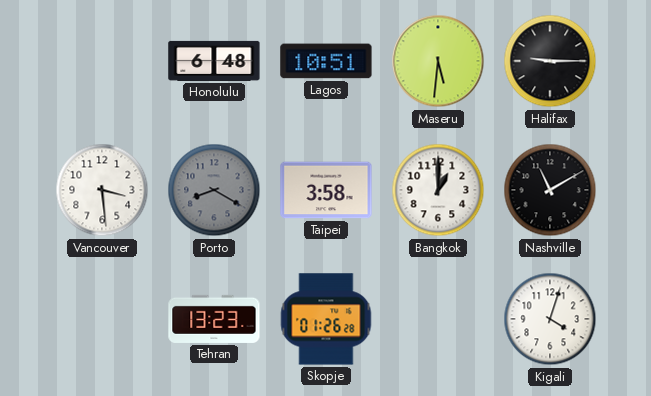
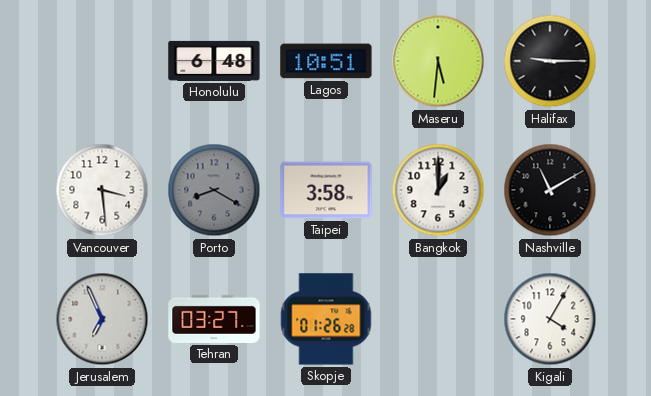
Jerusalem: none -> 6:56 (102, 319)
Tehran: 13:23 -> 03:27 (214, 319)
Kigali: 4:03 -> 4:05 (550, 319)
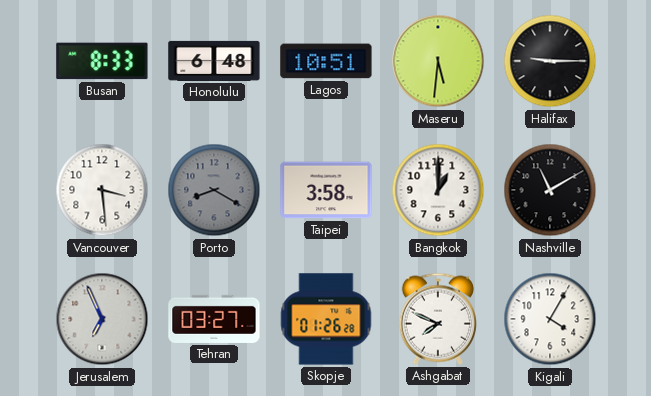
Busan: none -> 8:33 (102, 61)
Ashgabat: none -> 7:49 (437, 319)
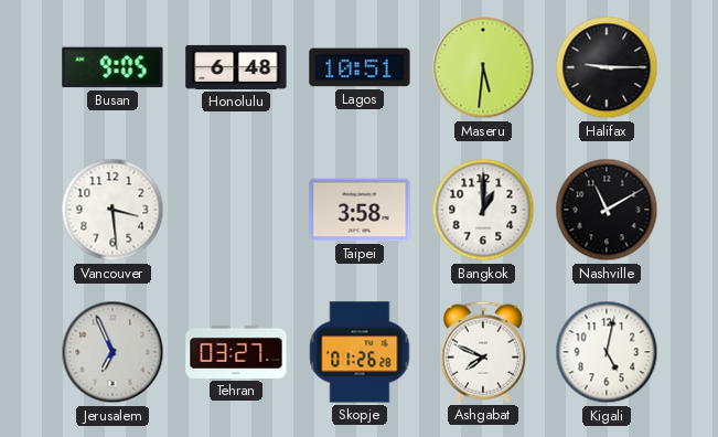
Busan: 8:33 -> 9:05 (112, 67)
Porto: 8:20 -> none (214, 190)
Kigali: 4:05 -> 5:02 (607, 352)
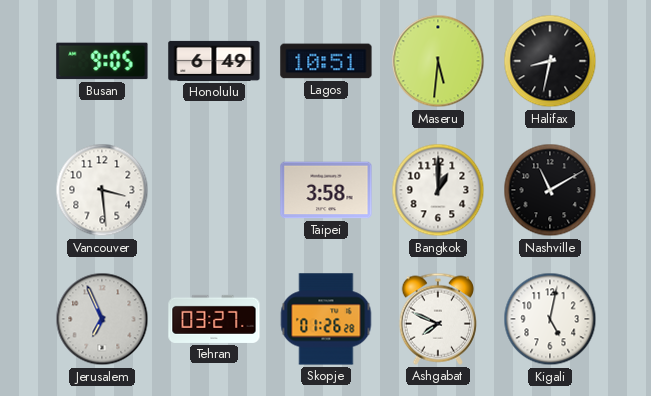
Honolulu: 6:48 -> 6:49 (214, 61)
Halifax: 9:15 -> 8:32 (550, 61)
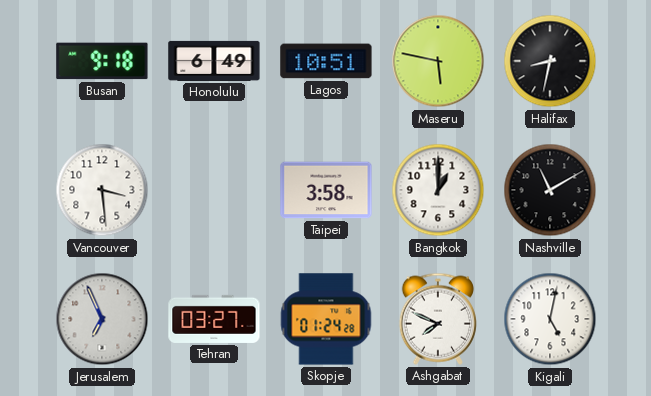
Busan: 9:05 -> 9:18 (102, 61)
Maseru: 5:31 -> 5:47 (438, 61)
Skopje: 01:26 -> 01:24 (326, 319)
